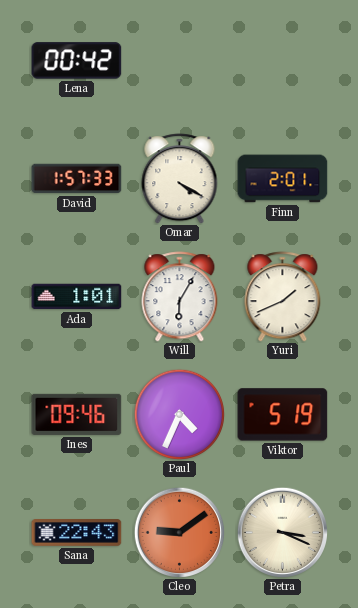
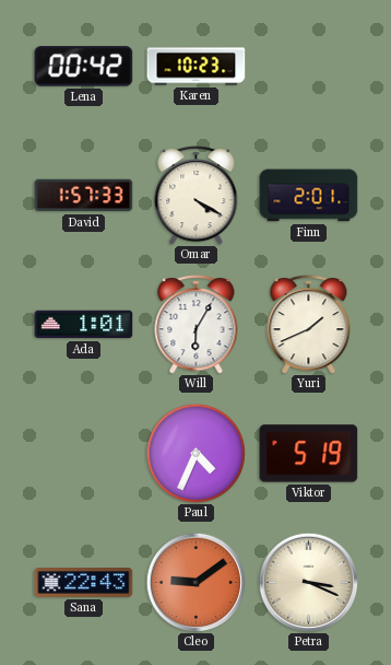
Karen: none -> 10:23 (197, 67)
Ines: 09:46 -> none (77, 414)
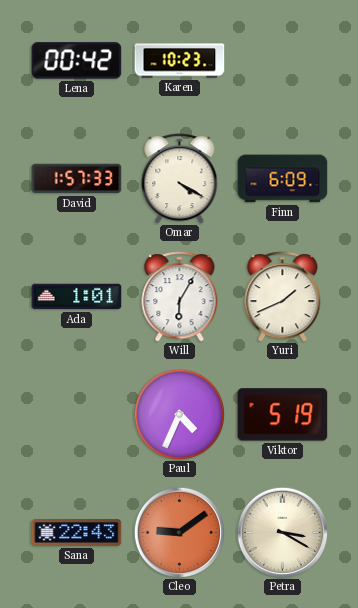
Finn: 2:01 -> 6:09 (283, 179)
Petra: 3:19 -> 3:20 (282, 532)
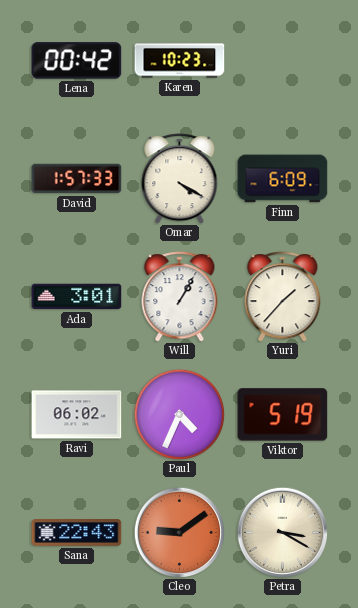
Ada: 1:01 -> 3:01 (77, 297)
Will: 6:05 -> 1:05 (180, 297)
Yuri: 1:41 -> 1:37 (283, 297)
Ravi: none -> 06:02 (77, 415)
